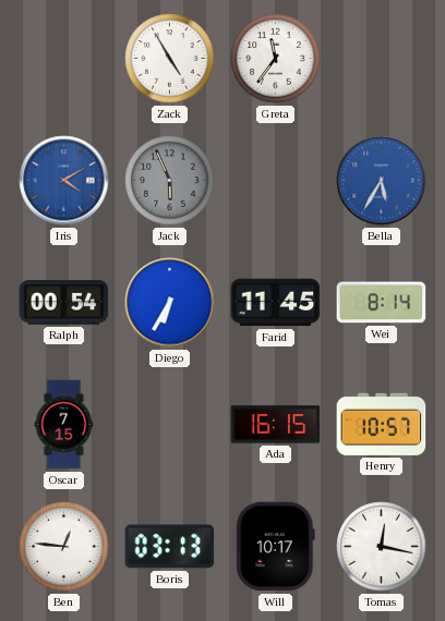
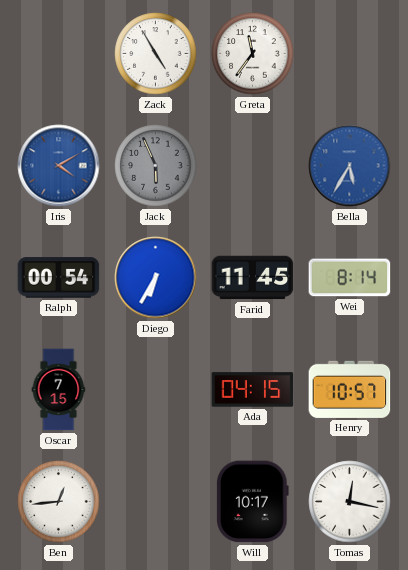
Ada: 16:15 -> 04:15 (253, 390)
Ben: 12:46 -> 12:44 (59, 502)
Boris: 03:13 -> none (170, 547)
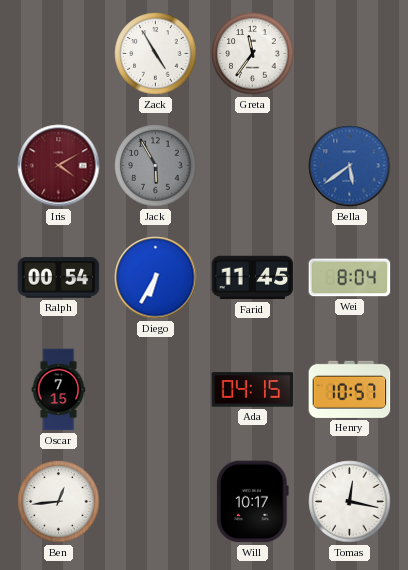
Iris dial: blue -> burgundy (59, 166)
Jack: 5:56 -> 5:55 (156, 166)
Bella: 5:35 -> 5:39 (350, 166)
Wei: 8:14 -> 8:04 (350, 278)
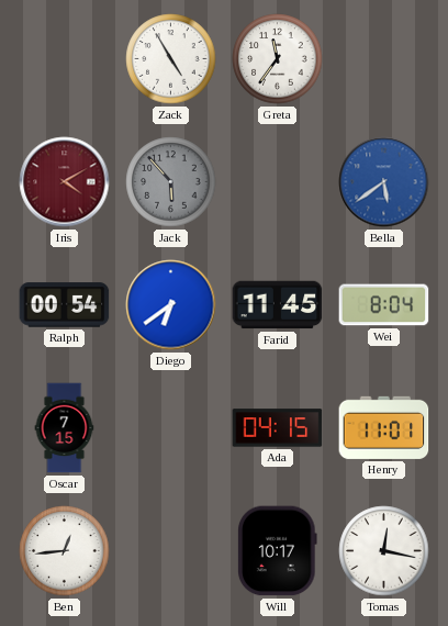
Jack: 5:55 -> 5:53 (171, 182)
Diego: 6:35 -> 6:39 (171, 305)
Henry: 10:57 -> 11:01 (384, 427)
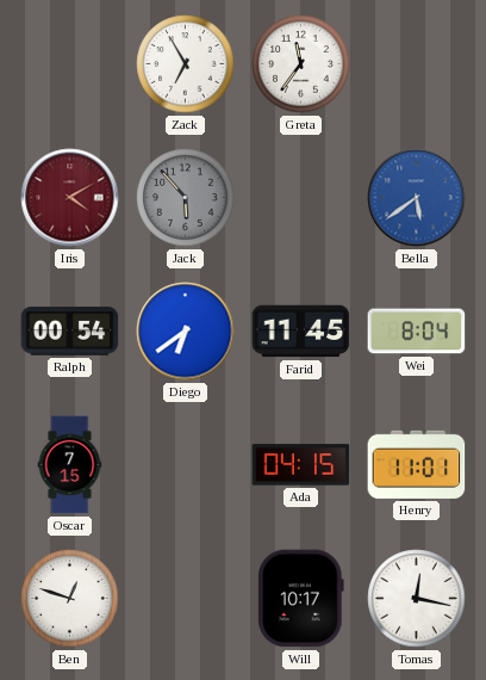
Zack: 4:55 -> 6:55 (186, 64)
Ben: 12:44 -> 12:48 (70, 599)
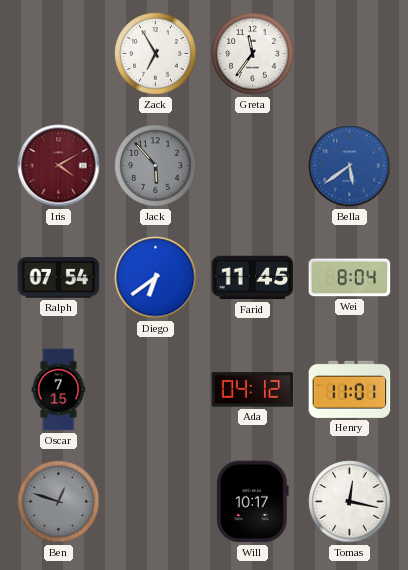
Ralph: 00:54 -> 07:54 (59, 278)
Ada: 04:15 -> 04:12 (253, 390)
Ben dial: white -> grey (59, 502)
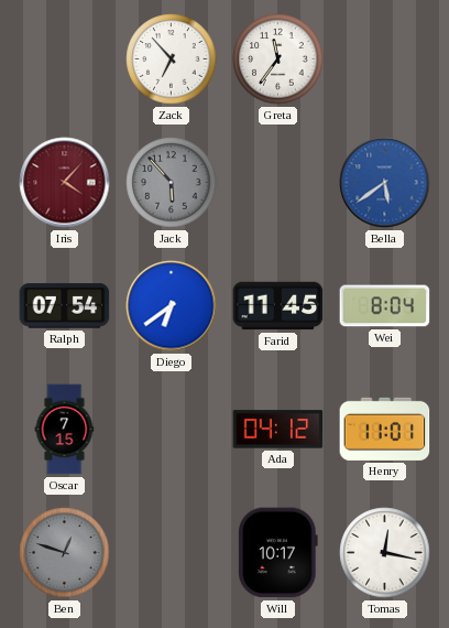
Zack: 6:55 -> 6:53 (172, 59)
Iris: 4:10 -> 4:07 (65, 183)
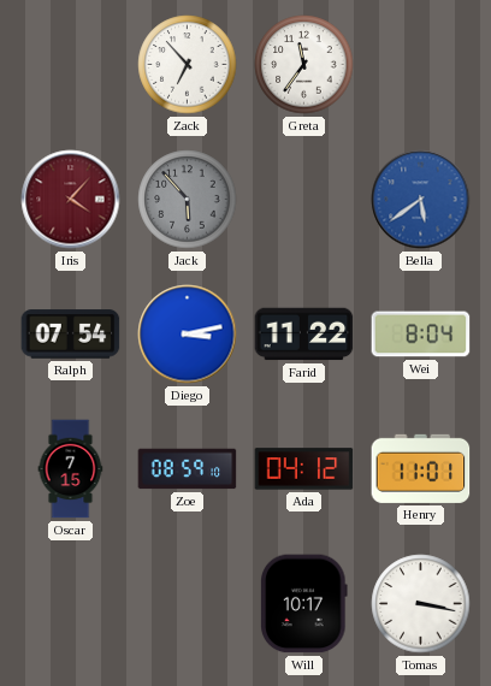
Diego: 6:39 -> 3:13 (188, 335)
Farid: 11:45 -> 11:22 (304, 335)
Zoe: none -> 08:59 (188, 469)
Ben: 12:48 -> none (65, 553)
Tomas: 12:17 -> 3:17 (421, 604)
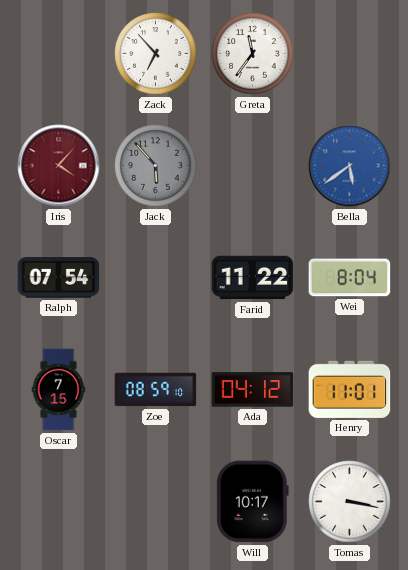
Diego: 3:13 -> none (188, 335)
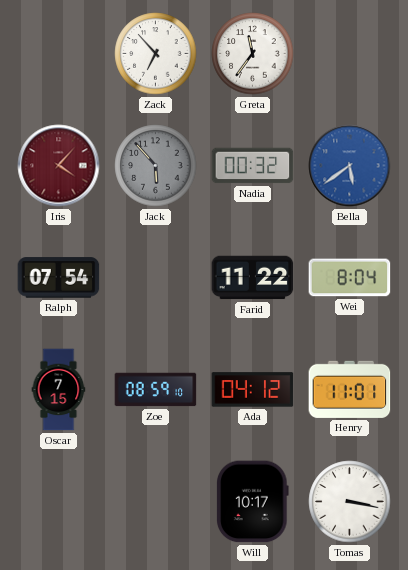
Nadia: none -> 00:32 (253, 166)
